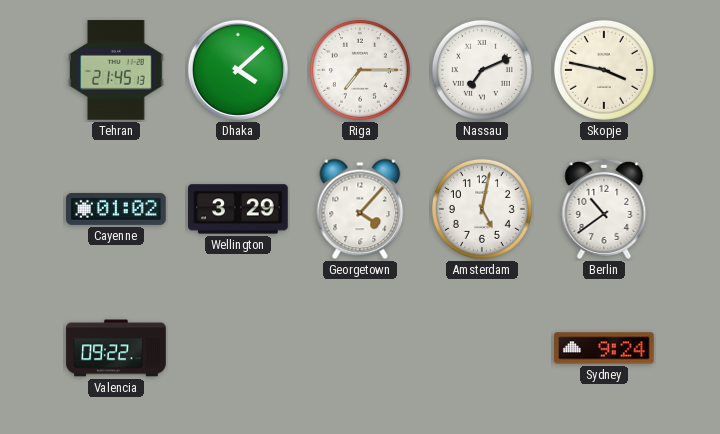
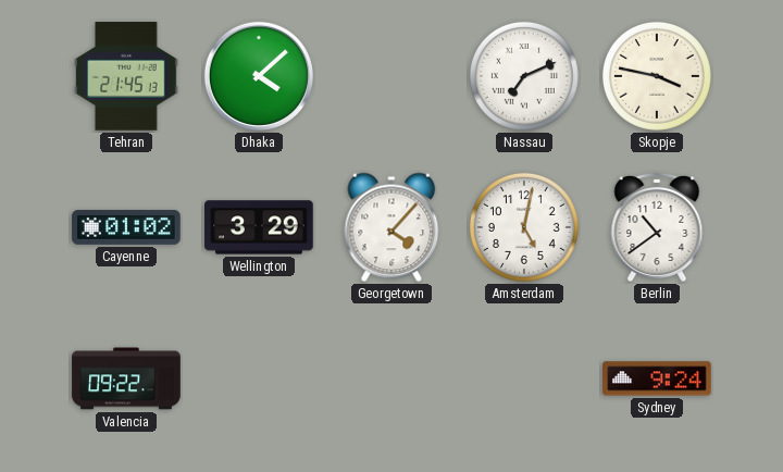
Riga: 7:15 -> none (360, 70)
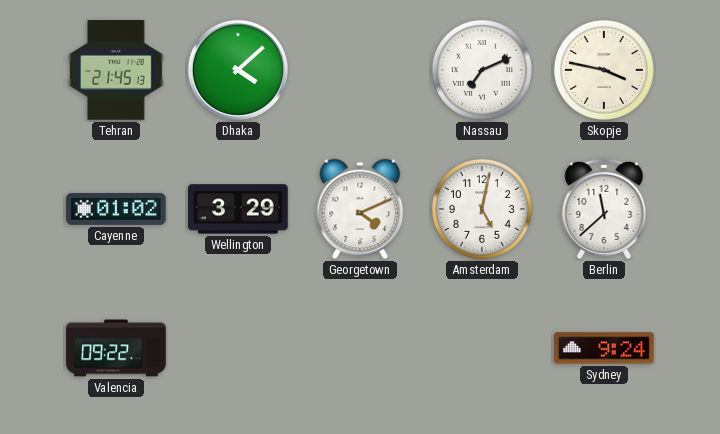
Georgetown: 4:07 -> 4:11 (360, 209)
Berlin: 10:39 -> 11:38 (604, 209)
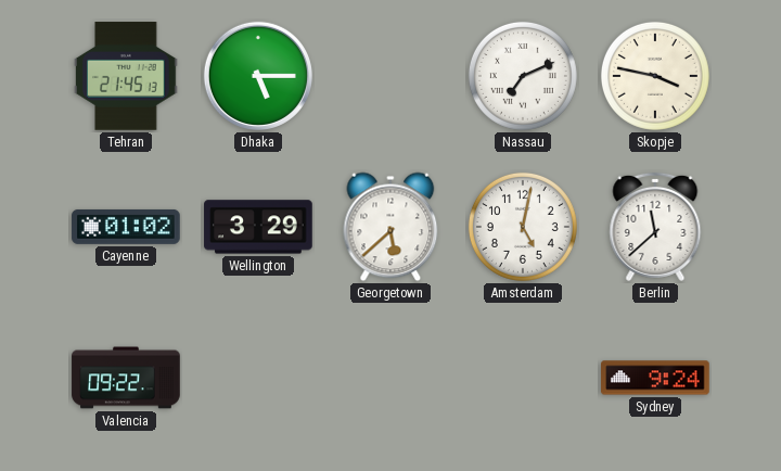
Dhaka: 4:08 -> 5:15 (258, 76)
Georgetown: 4:11 -> 5:38 (390, 227)
